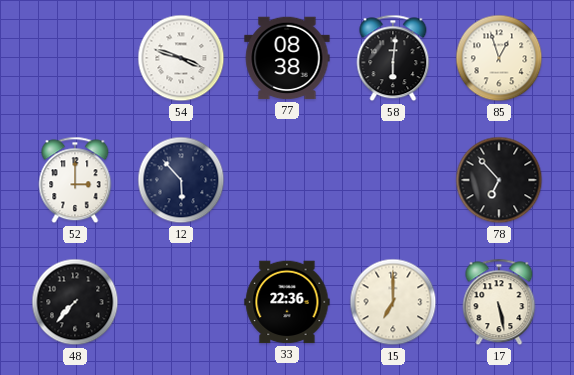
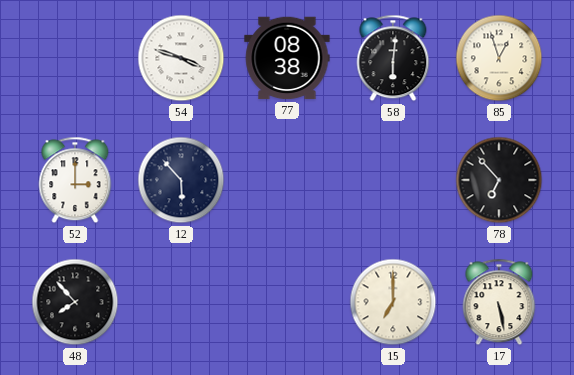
48: 7:37 -> 7:53 (75, 302)
33: 22:36 -> none (287, 302)
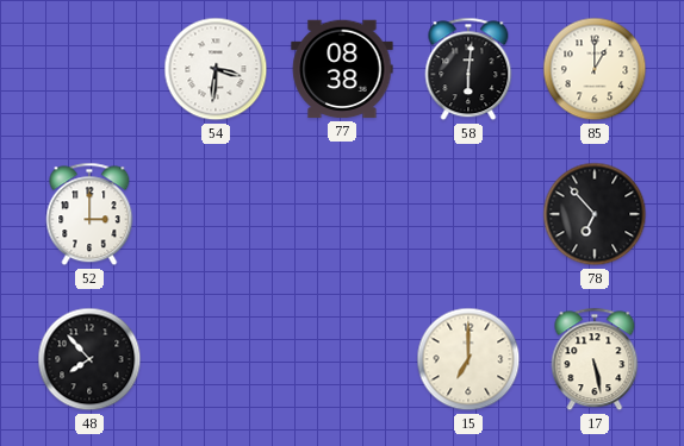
54: 3:48 -> 3:31 (216, 69)
85: 12:57 -> 1:00 (595, 69)
12: 5:53 -> none (181, 180)
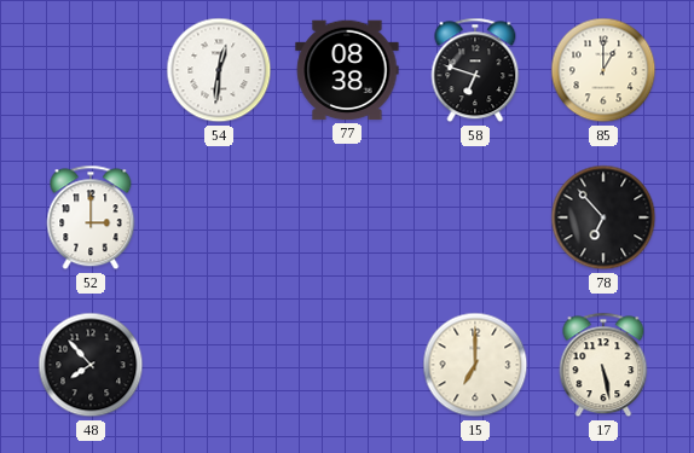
54: 3:31 -> 12:31 (219, 70)
58: 6:01 -> 6:48 (475, 70)
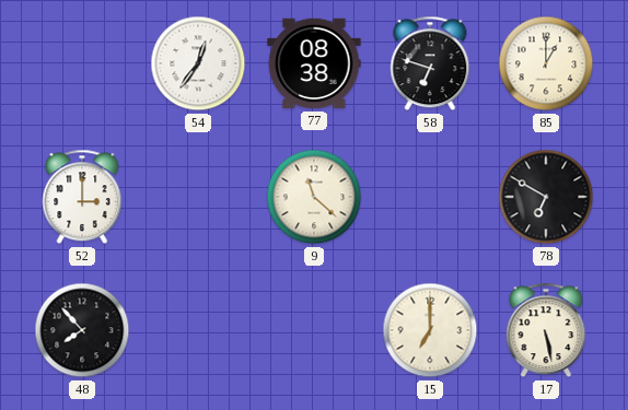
54: 12:31 -> 12:36 (198, 63)
9: none -> 11:22 (314, 197)
78: 6:53 -> 6:50 (546, 197)
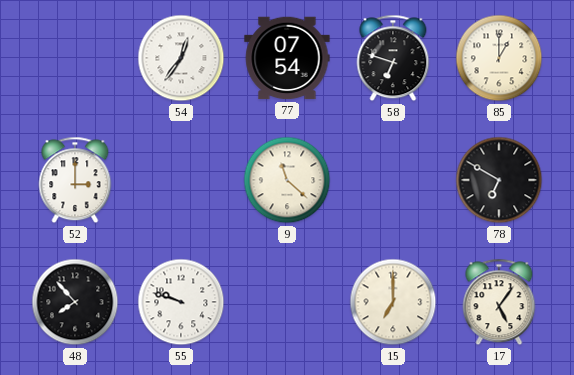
77: 08:38 -> 07:54 (287, 58)
55: none -> 9:48 (181, 302)
17: 5:28 -> 5:06 (499, 302)
